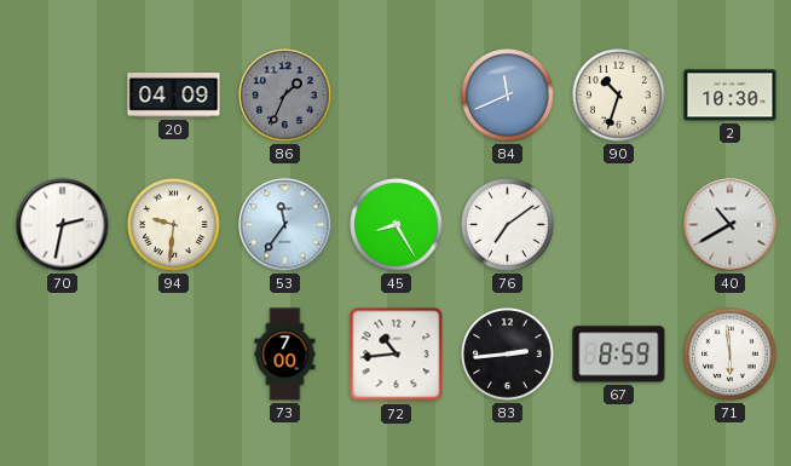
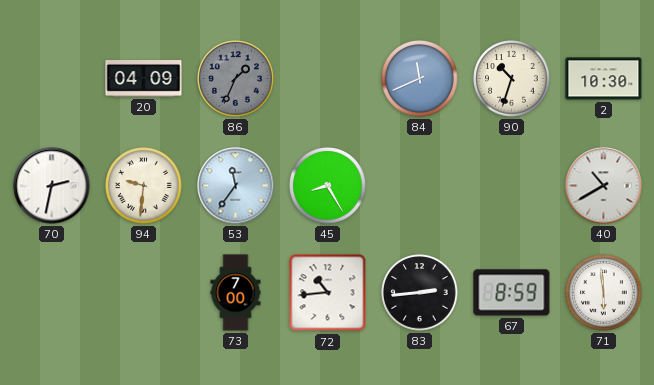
76: 7:09 -> none (508, 225)
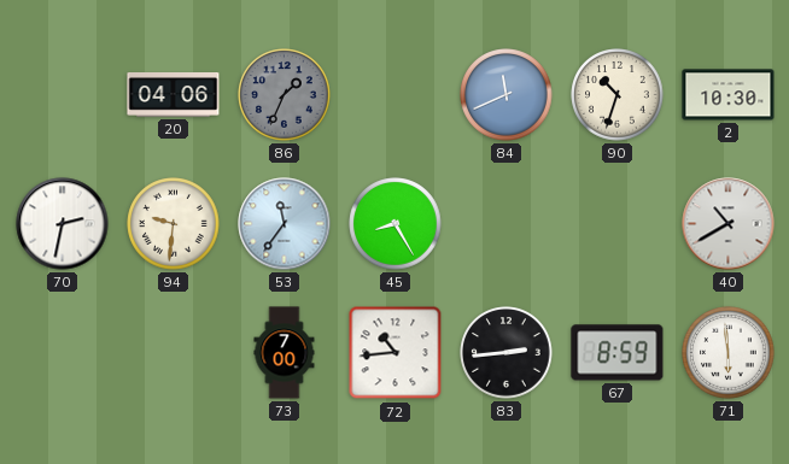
20: 04:09 -> 04:06 (174, 95)
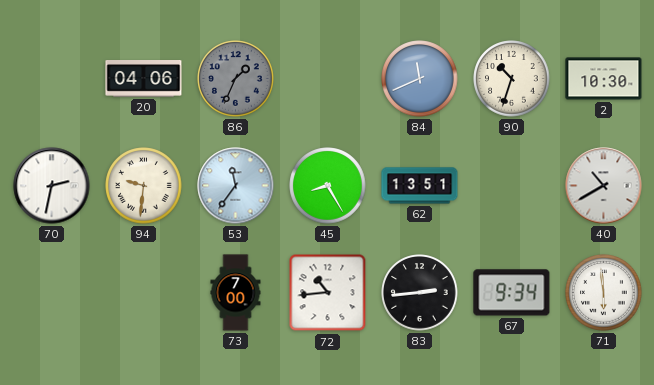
62: none -> 13:51 (420, 186)
67: 8:59 -> 9:34 (512, 293)
